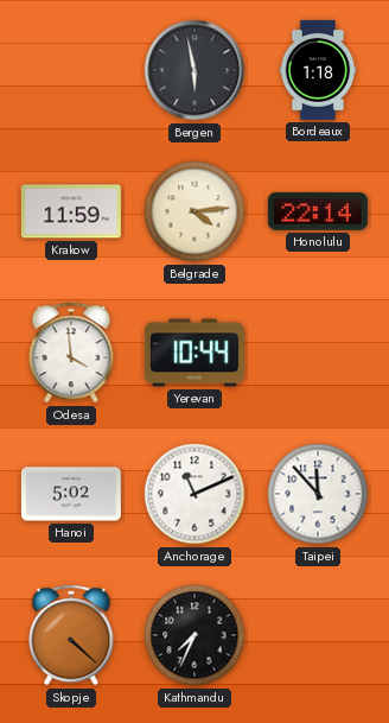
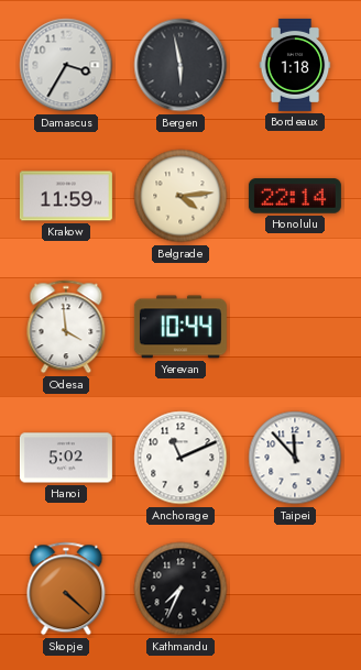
Damascus: none -> 3:35 (66, 65)
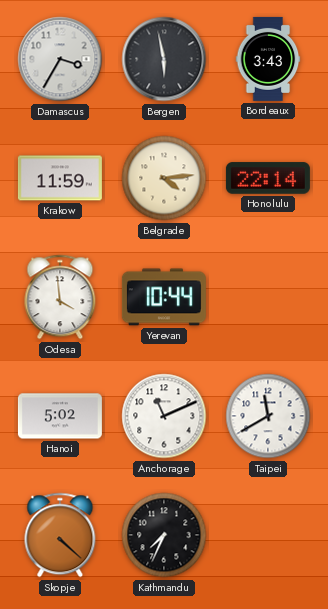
Bordeaux: 1:18 -> 3:43 (268, 59)
Taipei: 11:53 -> 11:40 (268, 416)
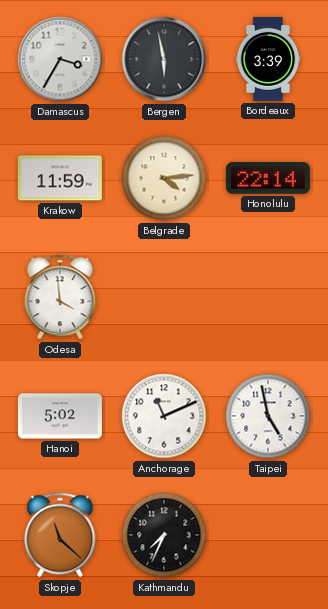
Bordeaux: 3:43 -> 3:39 (268, 59)
Yerevan: 10:44 -> none (164, 297)
Taipei: 11:40 -> 4:58 (268, 416)
Skopje: 4:22 -> 11:22 (60, 535)
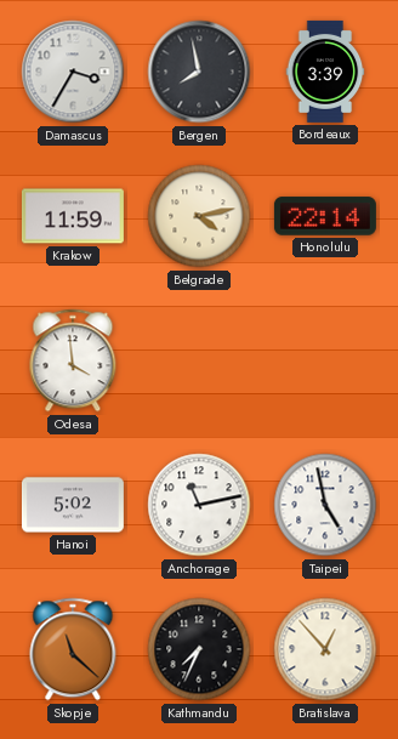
Bergen: 5:58 -> 7:58 (199, 72)
Belgrade: 4:14 -> 4:13 (199, 216)
Anchorage: 11:11 -> 11:13 (199, 505)
Bratislava: none -> 12:53 (325, 649)
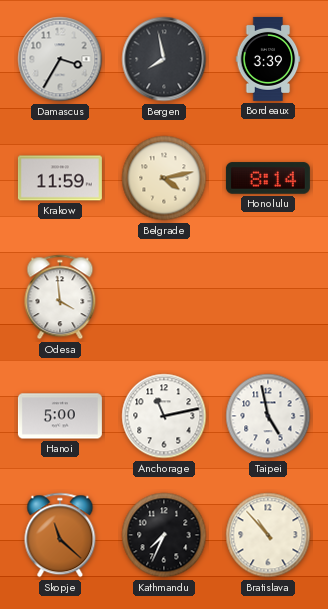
Honolulu: 22:14 -> 8:14 (268, 178)
Hanoi: 5:02 -> 5:00 (60, 416)
Bratislava: 12:53 -> 10:53 (268, 535)
